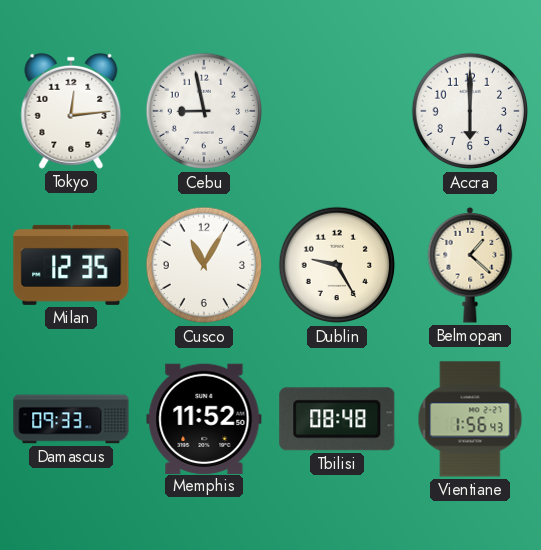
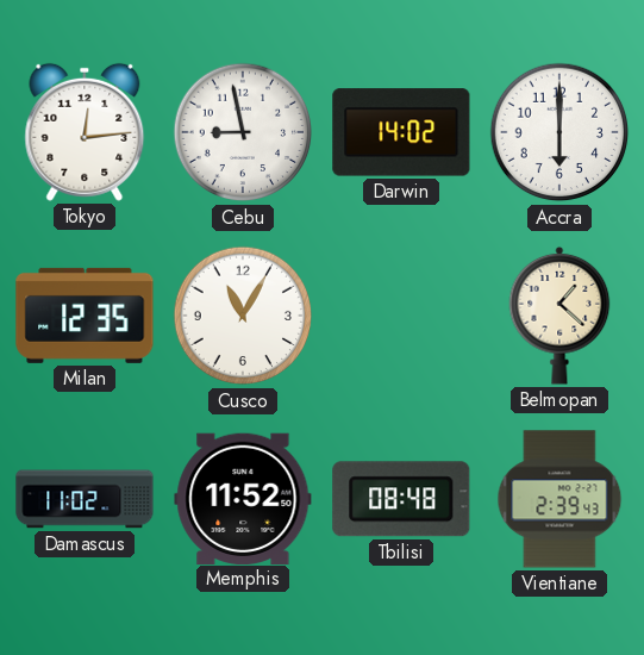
Darwin: none -> 14:02 (401, 132)
Dublin: 9:25 -> none (337, 265)
Damascus: 09:33 -> 11:02 (85, 499)
Vientiane: 1:56 -> 2:39 (559, 499)
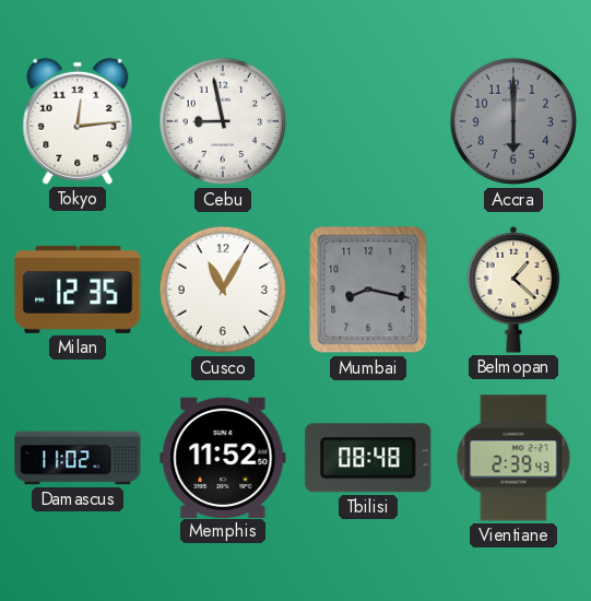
Darwin: 14:02 -> none (401, 132)
Accra dial: white -> grey (513, 121)
Mumbai: none -> 8:17 (368, 290)
